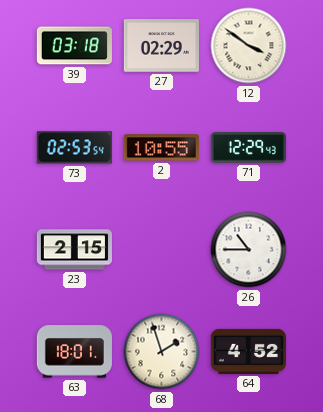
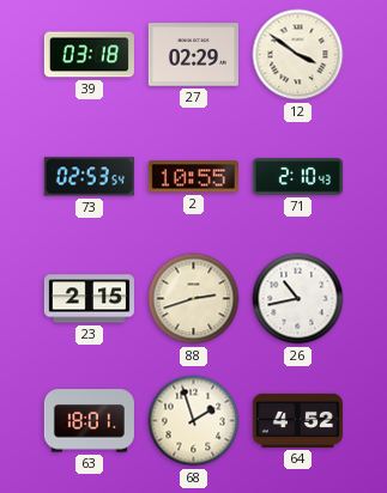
71: 12:29 -> 2:10 (297, 177)
88: none -> 2:42 (194, 299)
26: 10:45 -> 10:43 (298, 299)
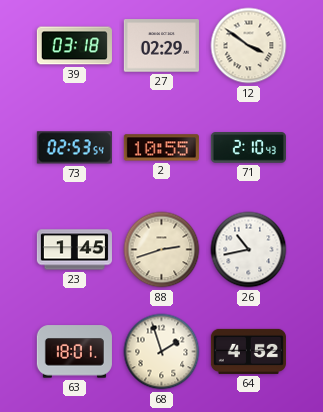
23: 2:15 -> 1:45 (74, 250)
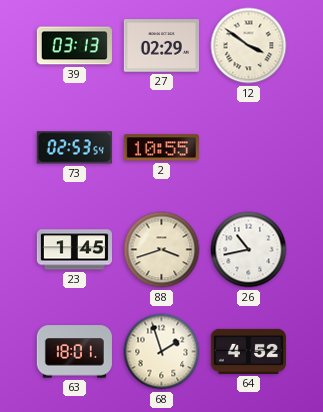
39: 03:18 -> 03:13 (74, 46)
71: 2:10 -> none (248, 148)
88: 2:42 -> 3:42 (162, 250)
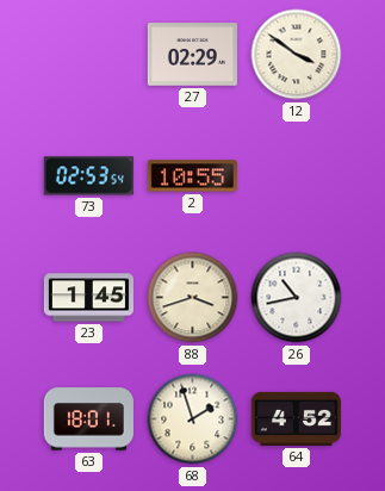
39: 03:13 -> none (74, 46)
